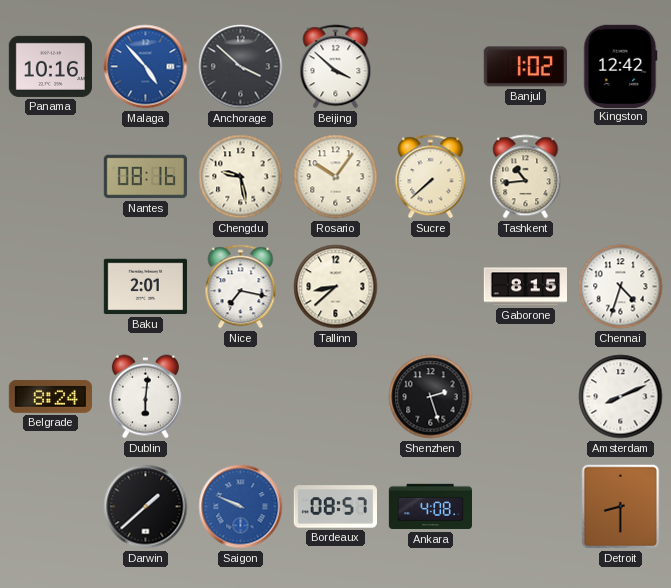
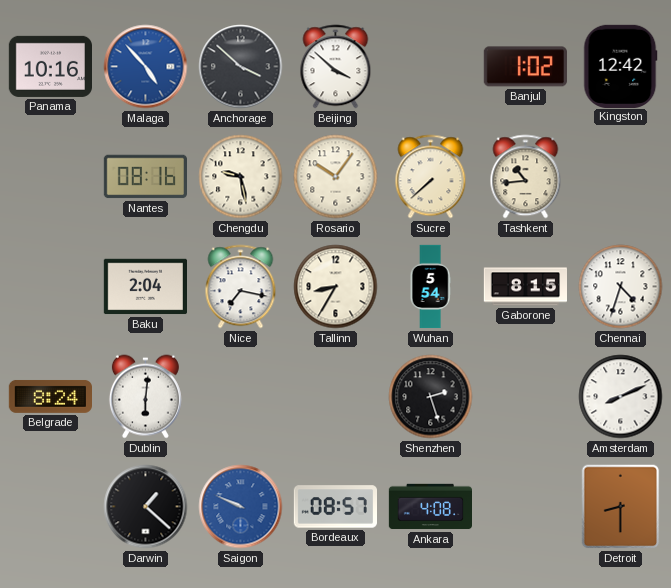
Baku: 2:01 -> 2:04 (145, 287)
Tallinn: 8:38 -> 8:35 (336, 287)
Wuhan: none -> 5:54 (430, 287)
Darwin: 1:38 -> 1:22 (146, 507)
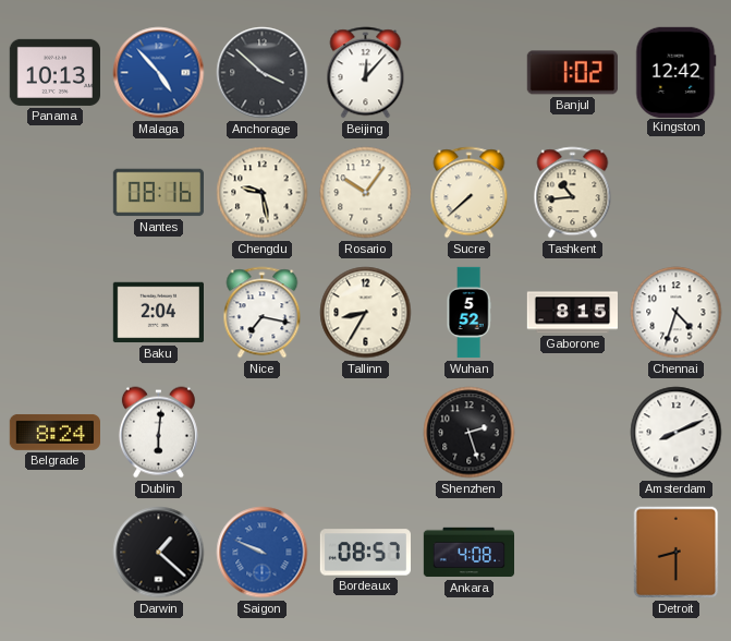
Panama: 10:16 -> 10:13 (54, 72)
Beijing: 3:52 -> 12:07 (366, 73)
Wuhan: 5:54 -> 5:52 (468, 313)
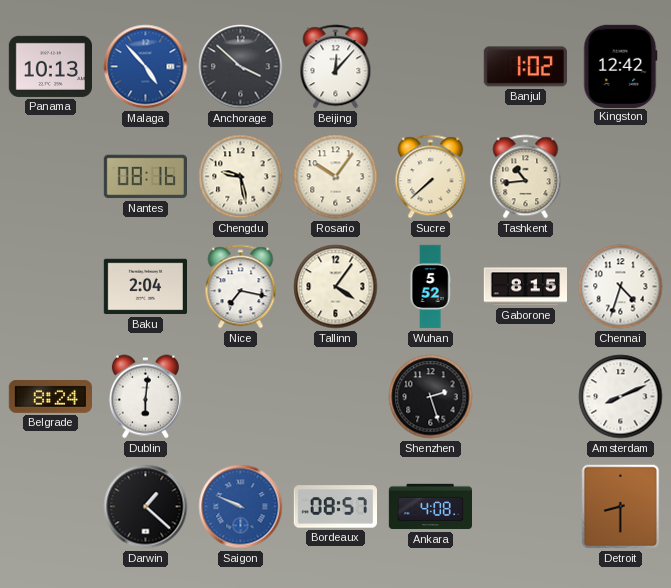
Tallinn: 8:35 -> 4:06 (336, 287)
